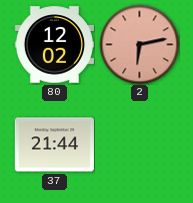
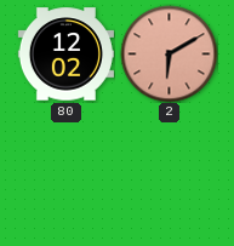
2: 6:13 -> 6:10 (169, 53)
37: 21:44 -> none (54, 145)
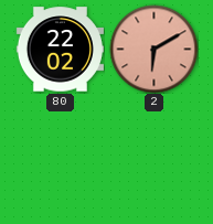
80: 12:02 -> 22:02 (60, 50)
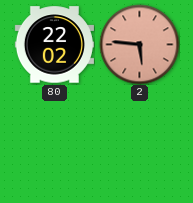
2: 6:10 -> 5:46 (139, 44)
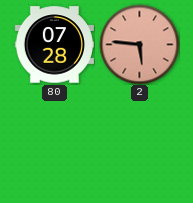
80: 22:02 -> 07:28 (54, 45)
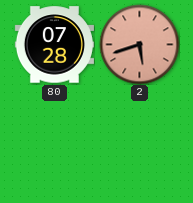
2: 5:46 -> 5:42 (139, 44)
